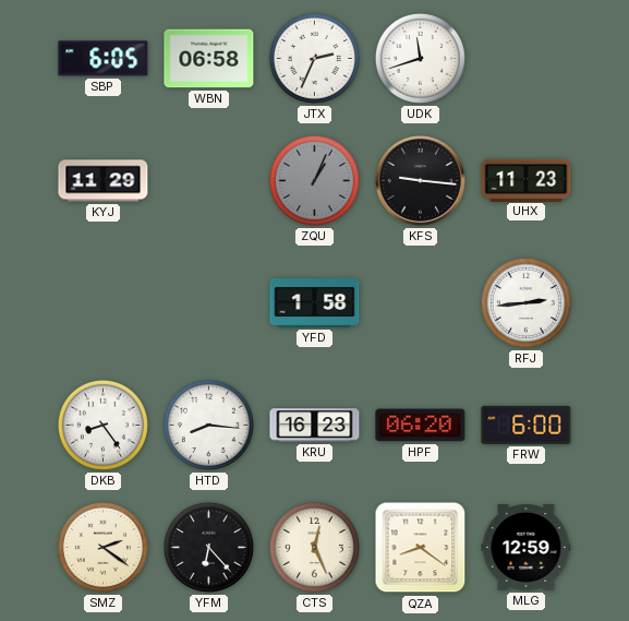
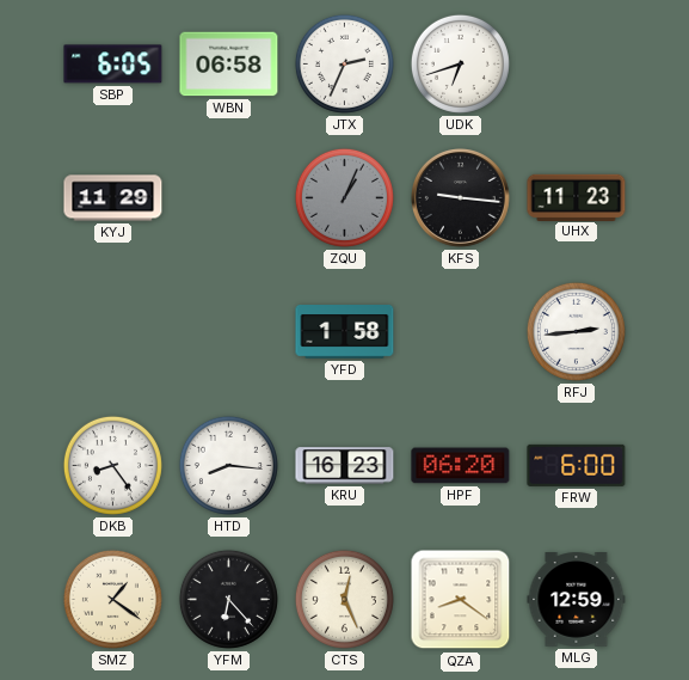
UDK: 11:42 -> 6:42 (460, 63)
SMZ: 2:21 -> 1:21 (112, 599)
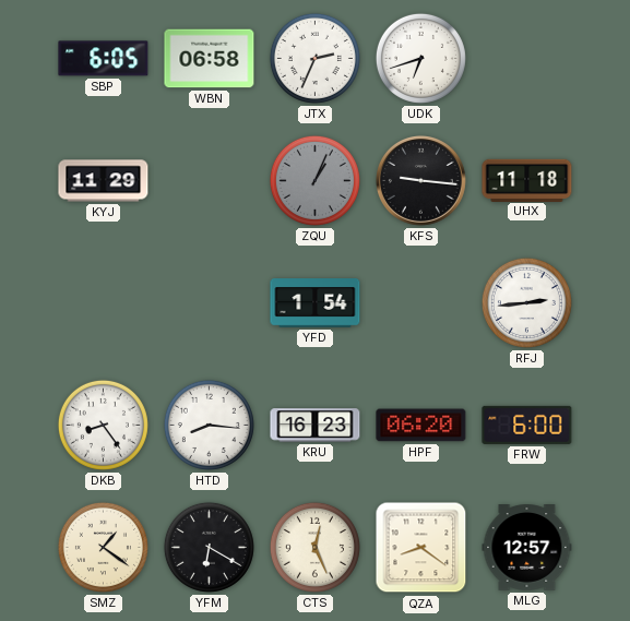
UHX: 11:23 -> 11:18 (527, 180)
YFD: 1:58 -> 1:54 (316, 303)
YFM: 6:23 -> 6:20 (209, 547)
MLG: 12:59 -> 12:57 (527, 548)
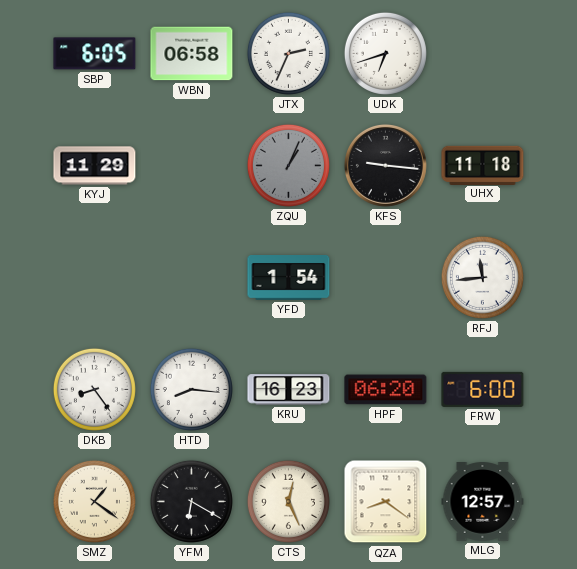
RFJ: 2:44 -> 11:44 (482, 277)
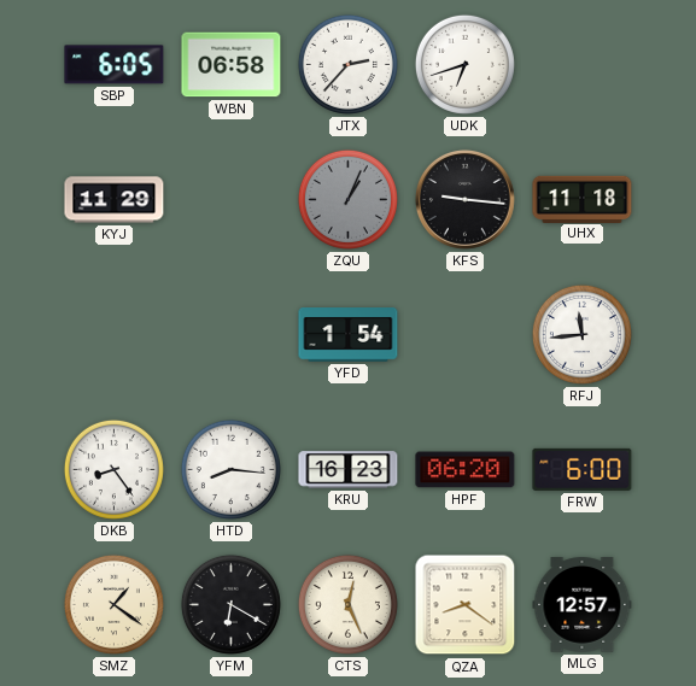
JTX: 2:34 -> 2:37 (347, 64)
